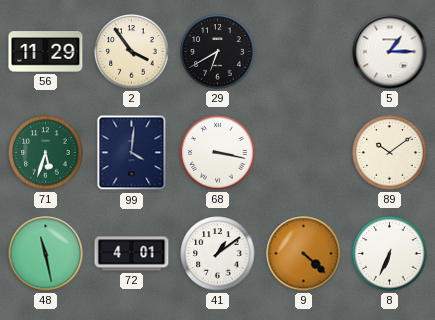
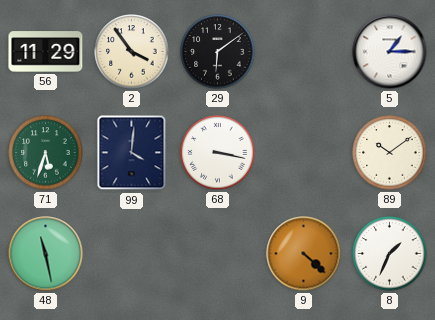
29: 6:40 -> 6:09 (218, 52)
72: 4:01 -> none (132, 254)
41: 1:09 -> none (218, 254)
8: 6:34 -> 1:34 (390, 254)
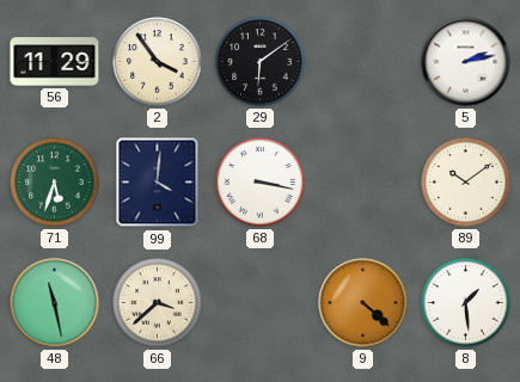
5: 1:15 -> 2:13 (466, 62)
66: none -> 3:38 (158, 303)
8: 1:34 -> 1:29 (466, 303)
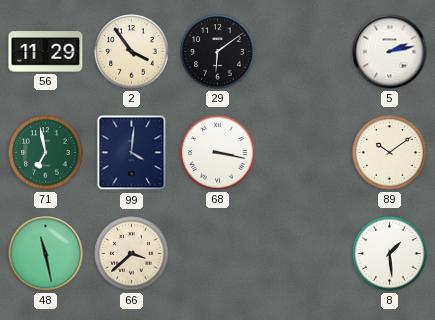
71: 5:33 -> 6:58 (46, 153)
9: 4:22 -> none (363, 303)
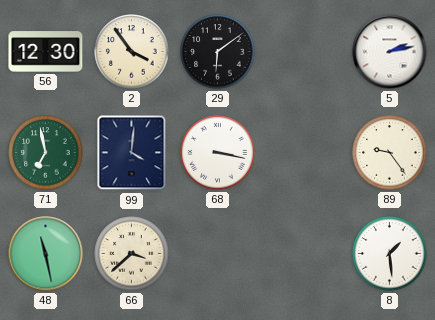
56: 11:29 -> 12:30 (46, 52)
89: 10:09 -> 9:24 (390, 153)
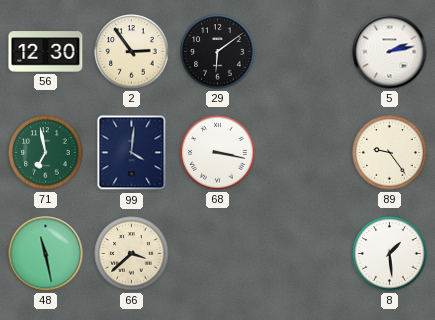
2: 3:54 -> 2:54 (132, 52)
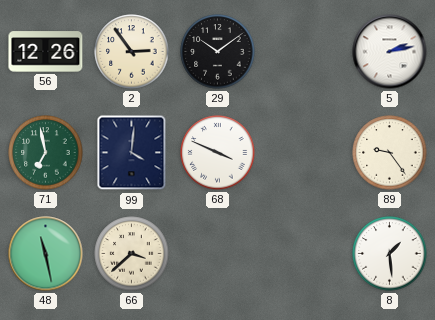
56: 12:30 -> 12:26 (46, 52)
29: 6:09 -> 10:09 (218, 52)
68: 3:17 -> 3:49 (218, 153)
